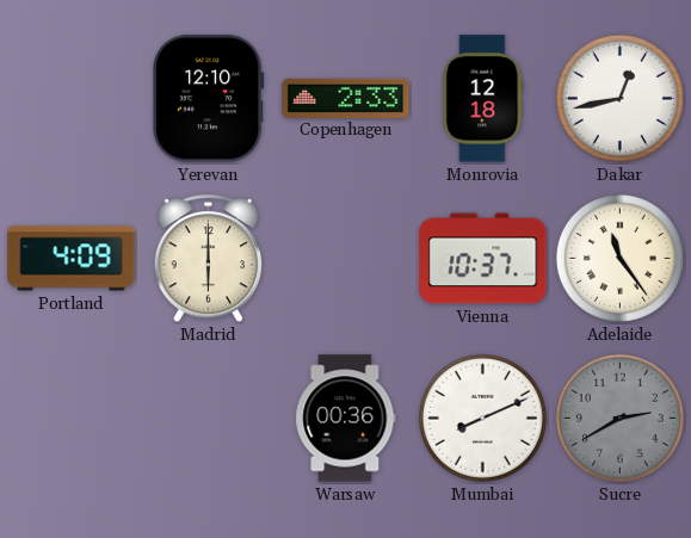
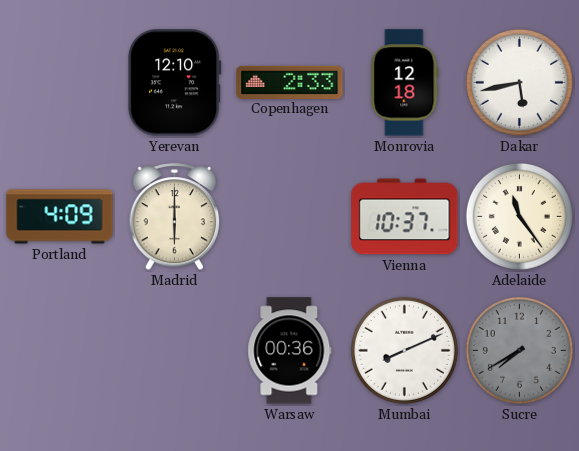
Dakar: 12:43 -> 5:43 (519, 82)
Sucre: 2:40 -> 7:40 (519, 350)
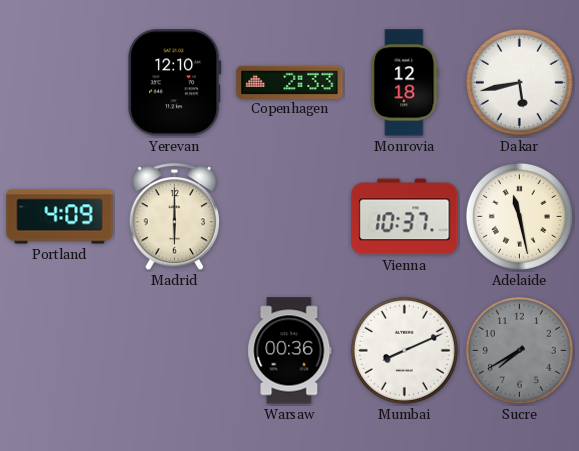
Adelaide: 11:24 -> 11:28 (519, 216)
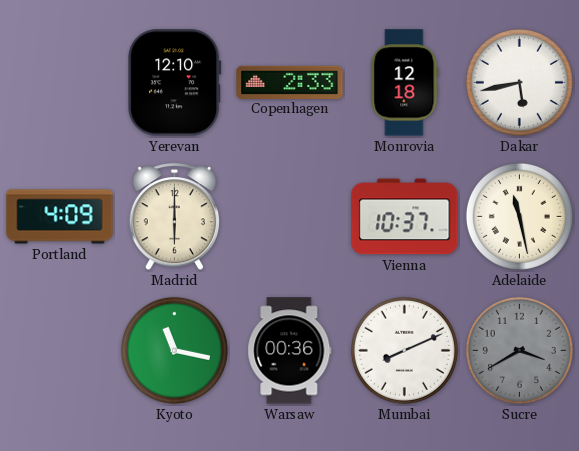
Kyoto: none -> 11:17 (174, 350)
Sucre: 7:40 -> 3:40 (519, 350)
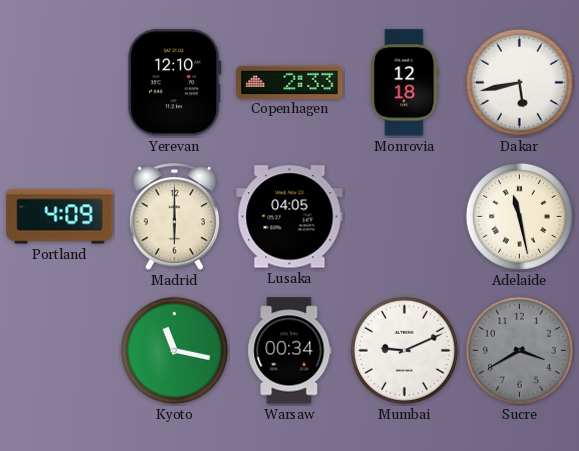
Lusaka: none -> 04:05 (290, 217)
Vienna: 10:37 -> none (405, 217)
Warsaw: 00:36 -> 00:34 (290, 351)
Mumbai: 8:11 -> 9:11 (404, 350)
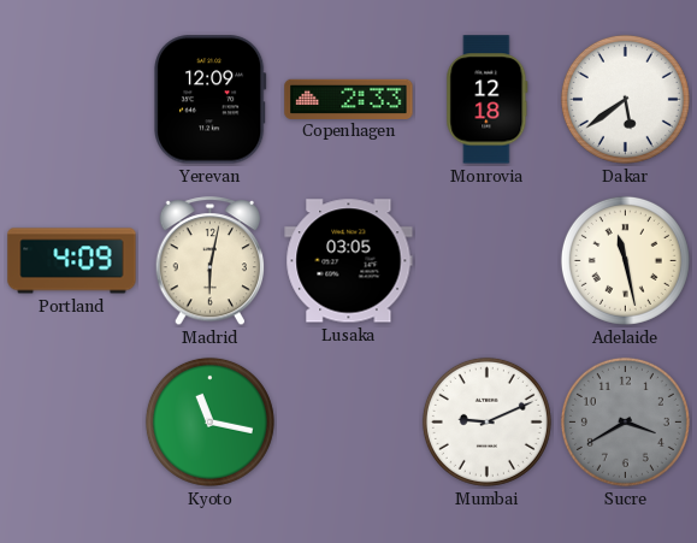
Yerevan: 12:10 -> 12:09 (211, 100)
Dakar: 5:43 -> 5:39 (625, 99)
Madrid: 6:00 -> 6:02 (211, 261)
Lusaka: 04:05 -> 03:05 (349, 261)
Warsaw: 00:34 -> none (290, 351)
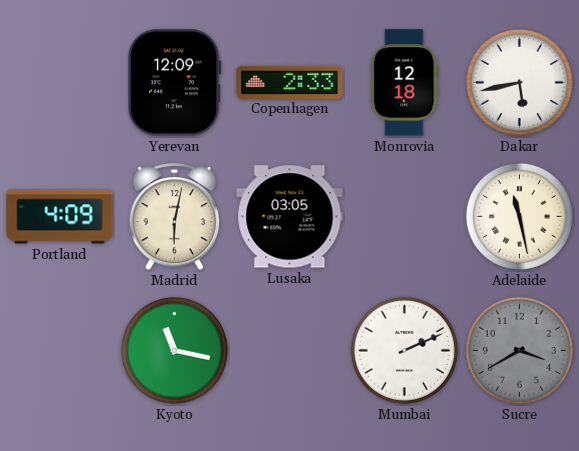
Dakar: 5:39 -> 5:43 (519, 82)
Mumbai: 9:11 -> 2:11 (404, 350)
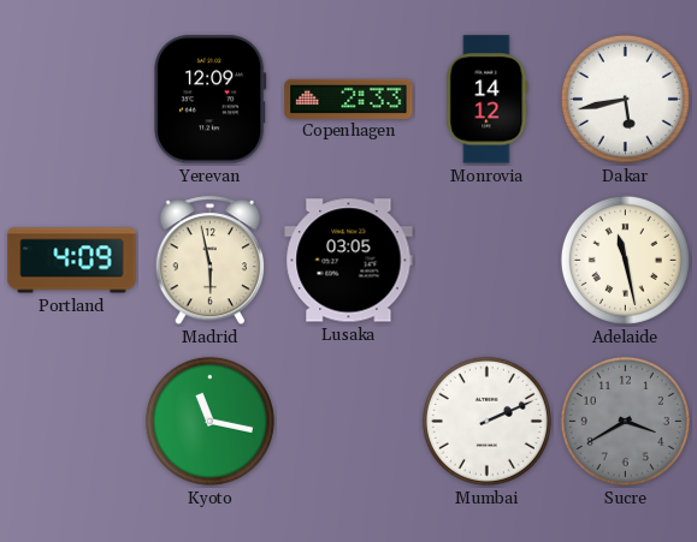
Monrovia: 12:18 -> 14:12 (488, 100)
Madrid: 6:02 -> 5:58 (211, 261)
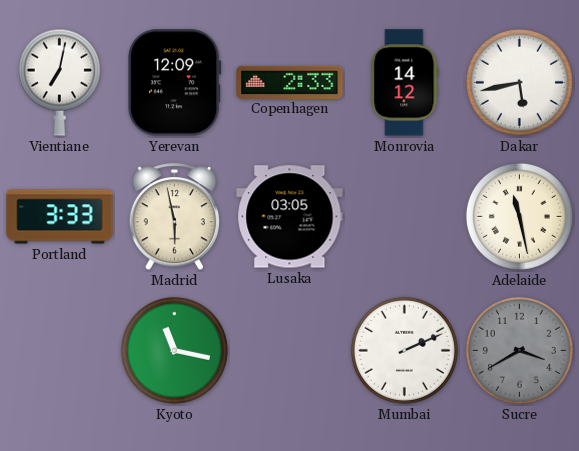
Vientiane: none -> 7:02 (59, 82)
Portland: 4:09 -> 3:33 (60, 217)
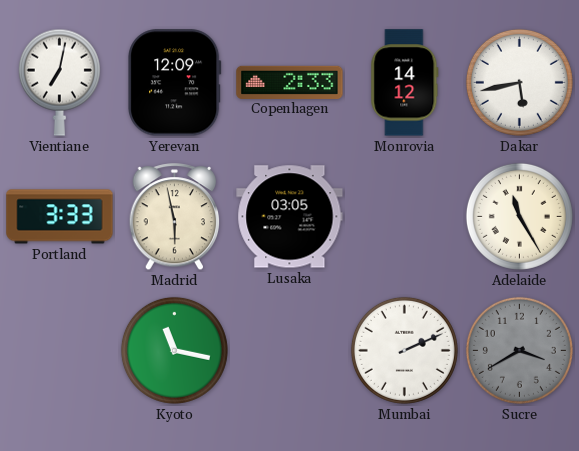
Adelaide: 11:28 -> 11:25 (519, 216)
